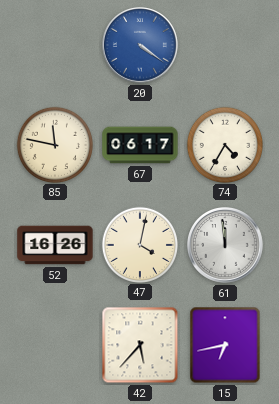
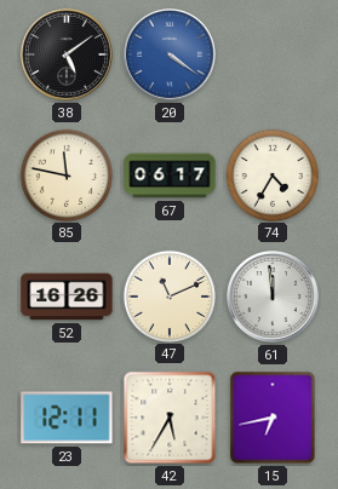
38: none -> 5:09 (68, 56)
47: 4:02 -> 11:11 (168, 295)
23: none -> 12:11 (67, 418)
42: 5:37 -> 5:35 (170, 418)
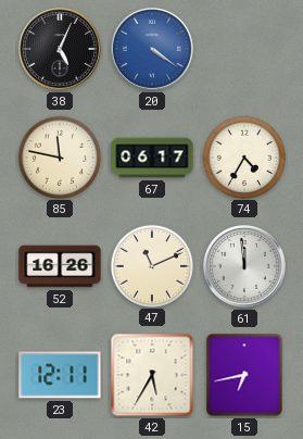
38: 5:09 -> 5:04 (61, 50)
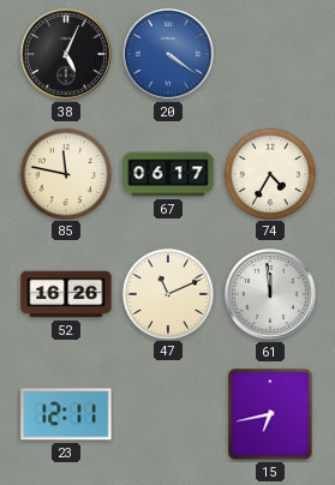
42: 5:35 -> none (152, 375)
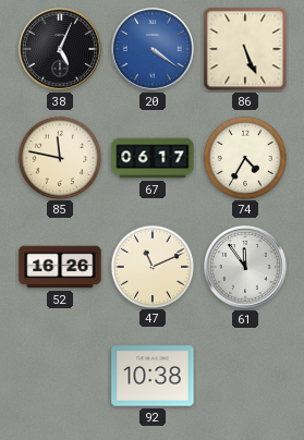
86: none -> 5:26 (245, 49)
61: 11:59 -> 11:54 (246, 268)
23: 12:11 -> none (66, 414)
92: none -> 10:38 (153, 376)
15: 6:43 -> none (270, 414)
